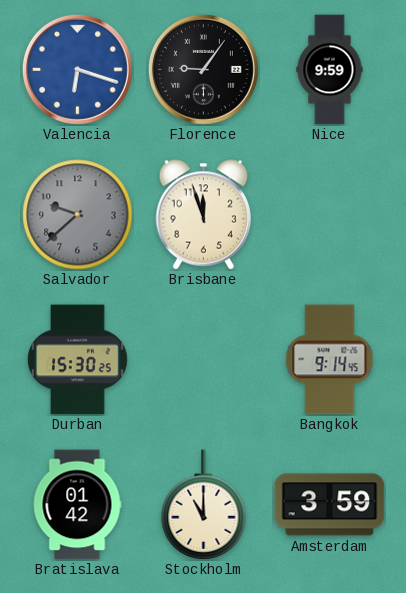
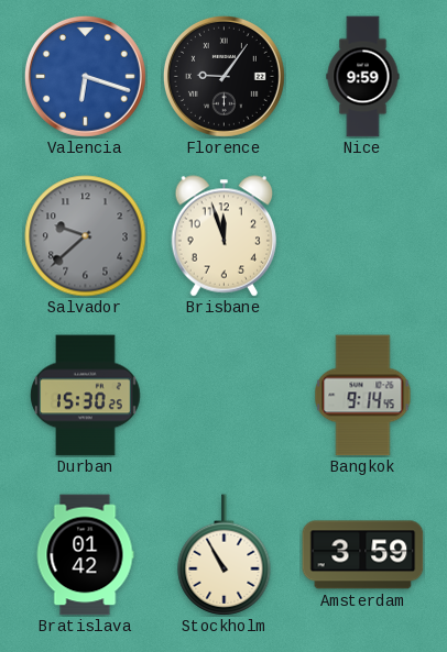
Stockholm: 11:00 -> 10:55 (225, 555)
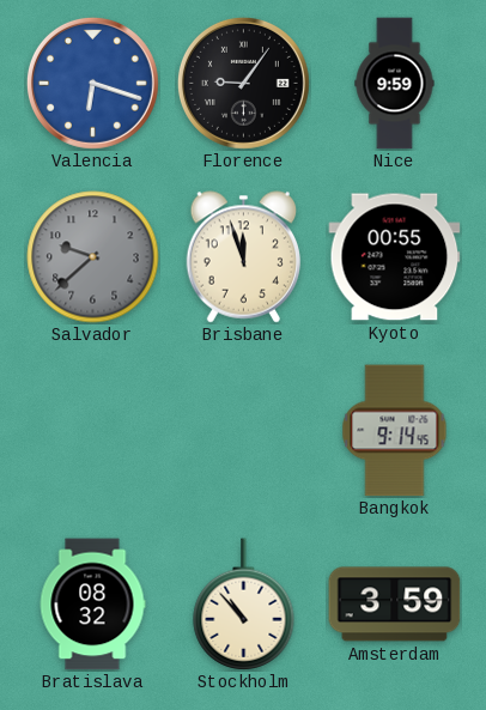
Kyoto: none -> 00:55 (395, 257)
Durban: 15:30 -> none (86, 396)
Bratislava: 01:42 -> 08:32 (92, 605)
Stockholm: 10:55 -> 10:53 (244, 605)
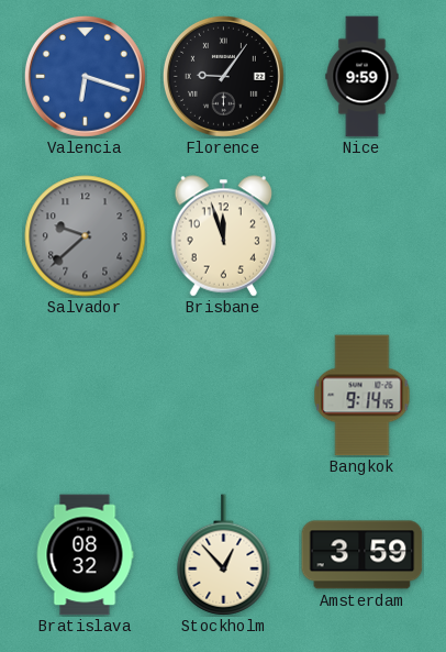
Kyoto: 00:55 -> none (395, 257)
Stockholm: 10:53 -> 12:53 (224, 555)
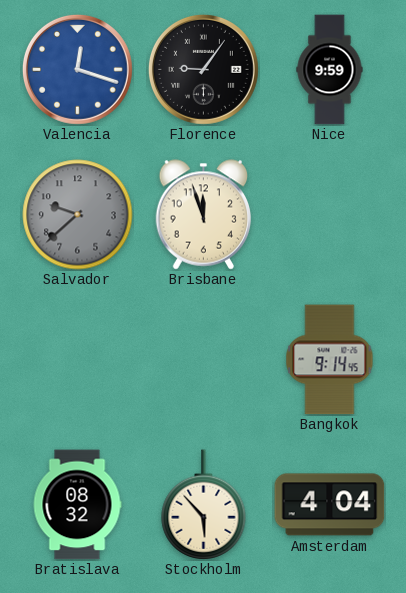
Valencia: 6:18 -> 12:18 (77, 69)
Stockholm: 12:53 -> 5:53 (204, 505)
Amsterdam: 3:59 -> 4:04 (330, 505)
